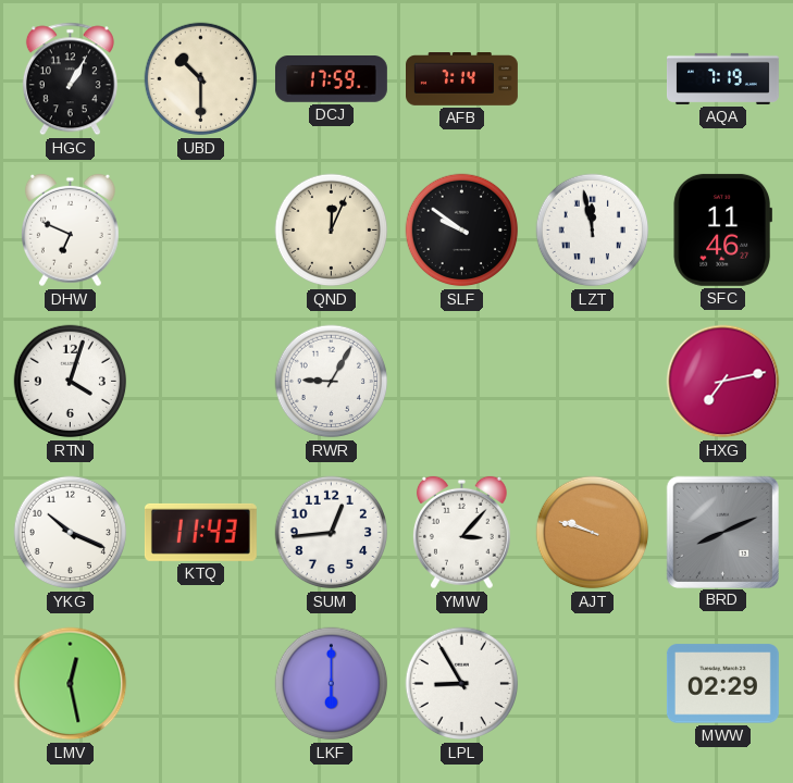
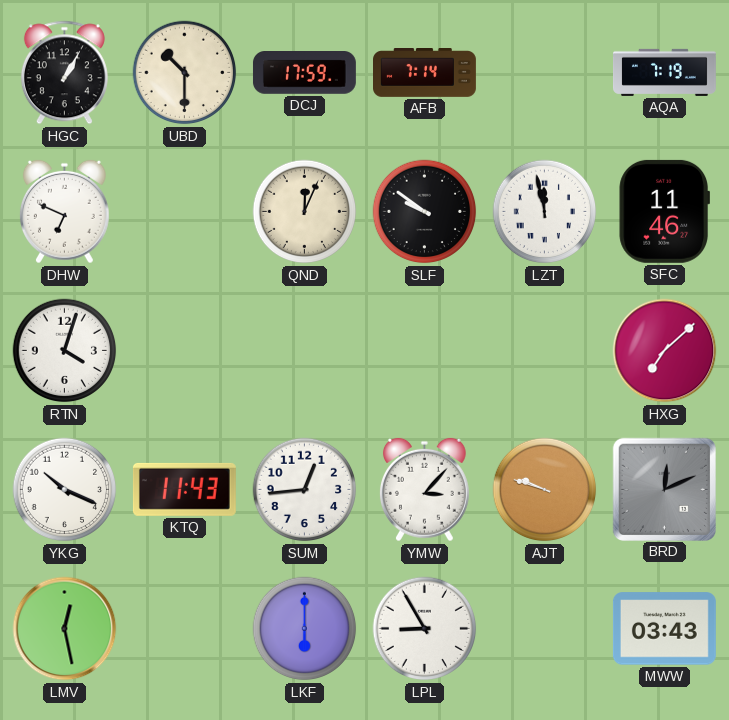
RWR: 9:05 -> none (332, 382)
HXG: 7:13 -> 7:08 (665, 351)
BRD: 8:11 -> 12:11 (664, 489)
MWW: 02:29 -> 03:43 (664, 629)
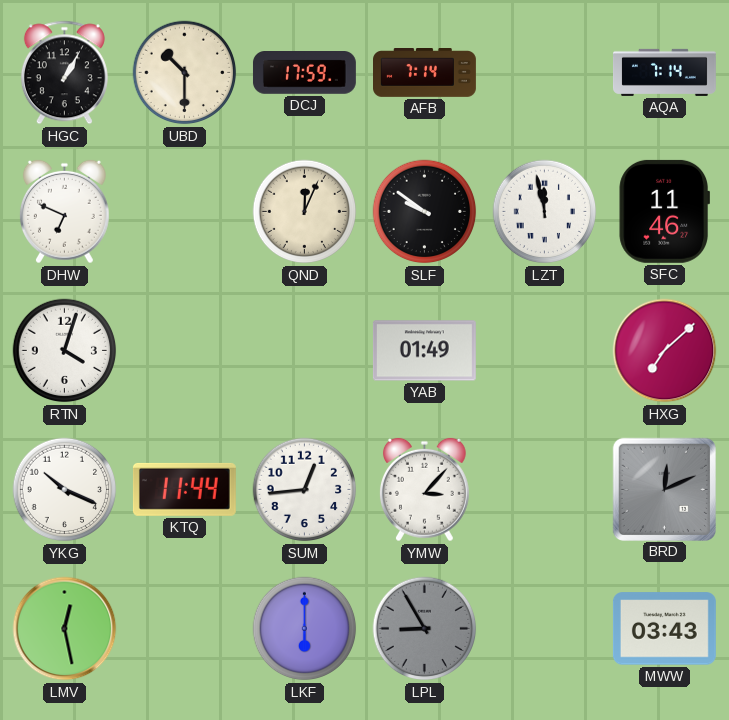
AQA: 7:19 -> 7:14 (665, 72)
YAB: none -> 01:49 (424, 351)
KTQ: 11:43 -> 11:44 (184, 489)
AJT: 9:48 -> none (545, 490)
LPL dial: white -> grey (425, 629)
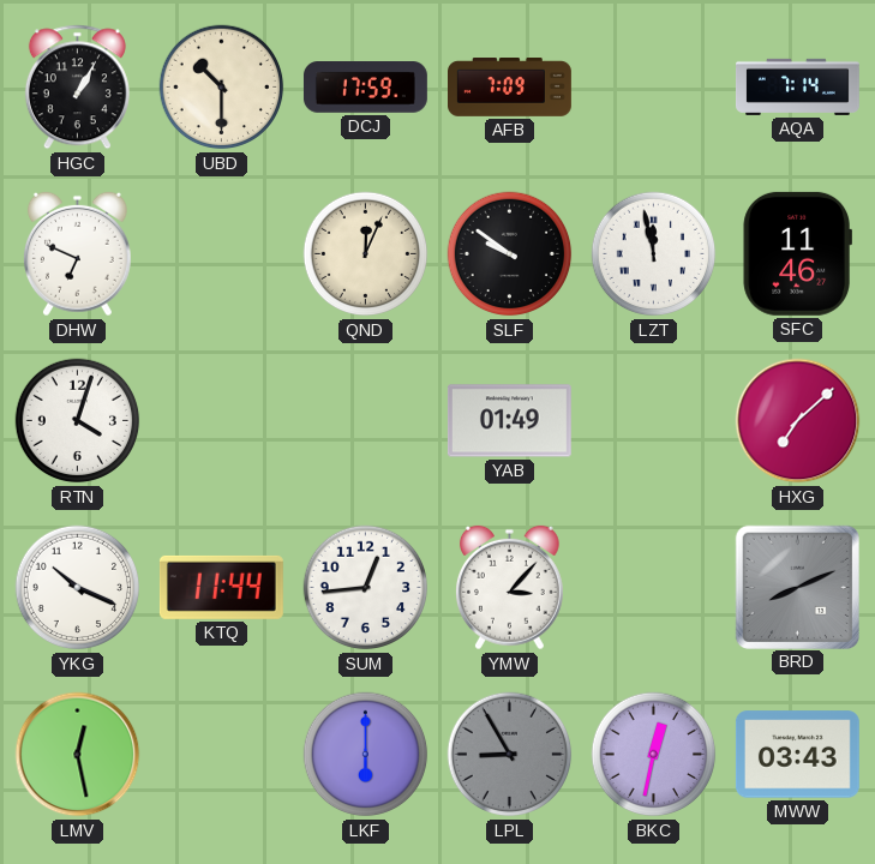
AFB: 7:14 -> 7:09 (510, 88)
BRD: 12:11 -> 8:11 (797, 587)
BKC: none -> 12:32 (654, 755)
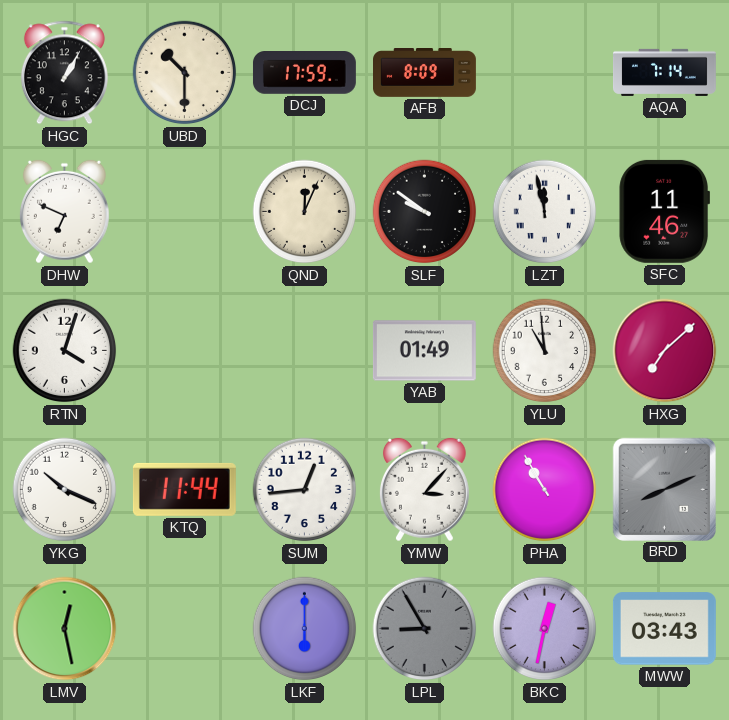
AFB: 7:09 -> 8:09 (425, 73)
YLU: none -> 10:59 (545, 351)
PHA: none -> 10:55 (545, 490)
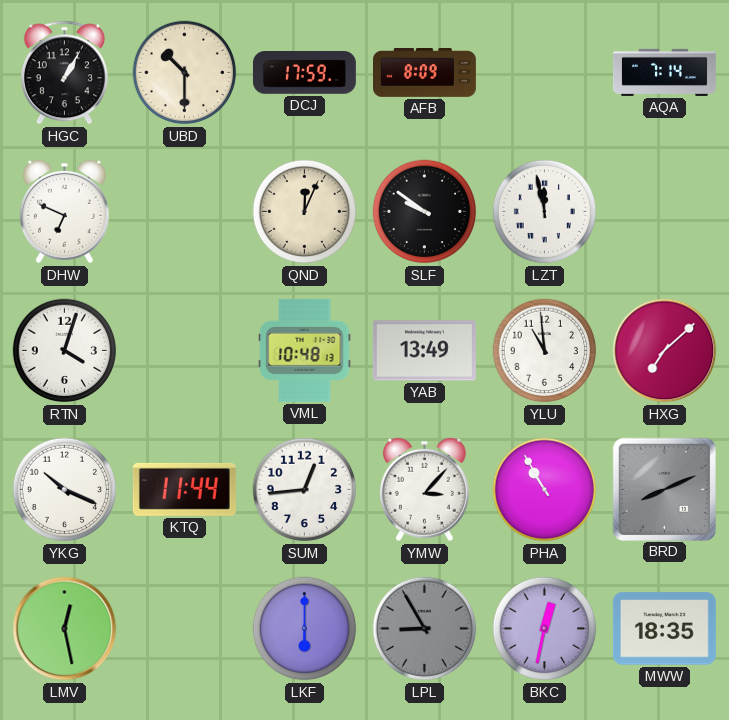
SFC: 11:46 -> none (664, 211)
VML: none -> 10:48 (305, 350)
YAB: 01:49 -> 13:49 (424, 351)
MWW: 03:43 -> 18:35 (664, 629)
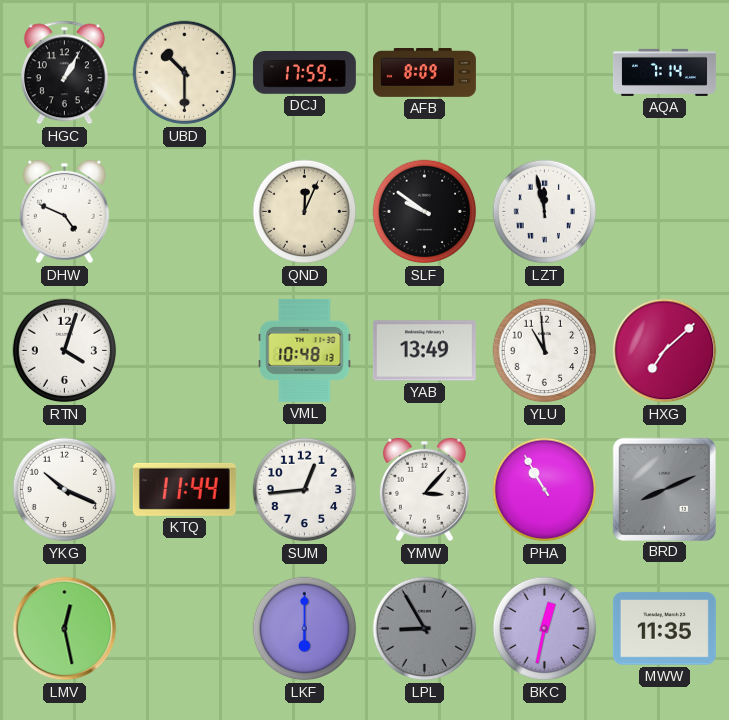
DHW: 6:49 -> 4:49 (64, 212)
MWW: 18:35 -> 11:35 (664, 629)
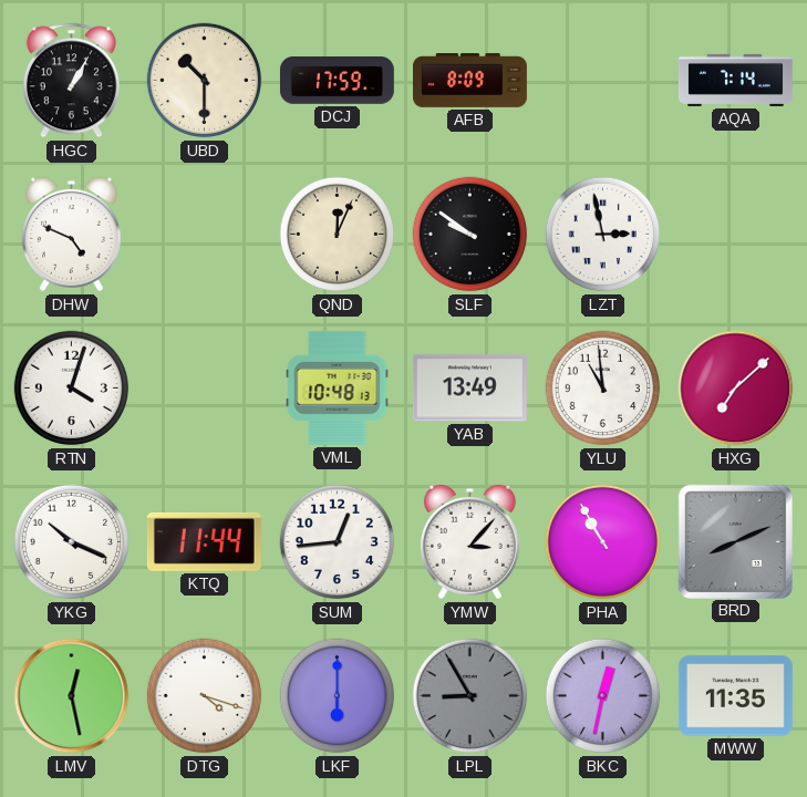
LZT: 11:58 -> 2:58 (603, 235)
DTG: none -> 4:18 (205, 696)
